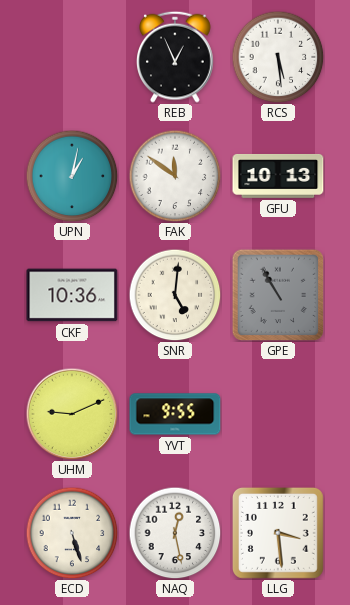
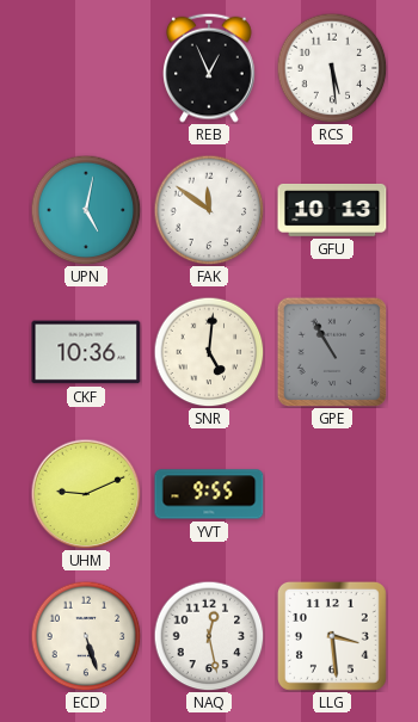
UPN: 1:02 -> 5:02 (86, 210)
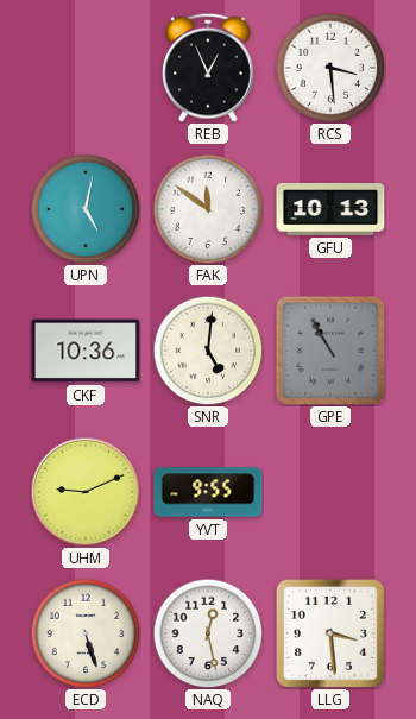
RCS: 5:29 -> 3:29 (330, 68)
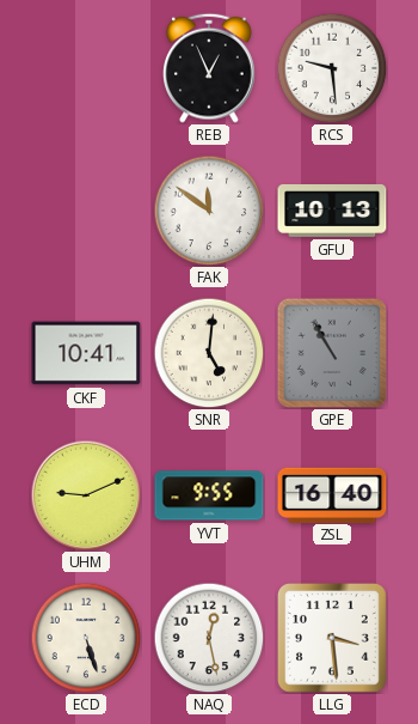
RCS: 3:29 -> 9:29 (332, 68)
UPN: 5:02 -> none (86, 209)
CKF: 10:36 -> 10:41 (86, 353)
ZSL: none -> 16:40 (332, 494)
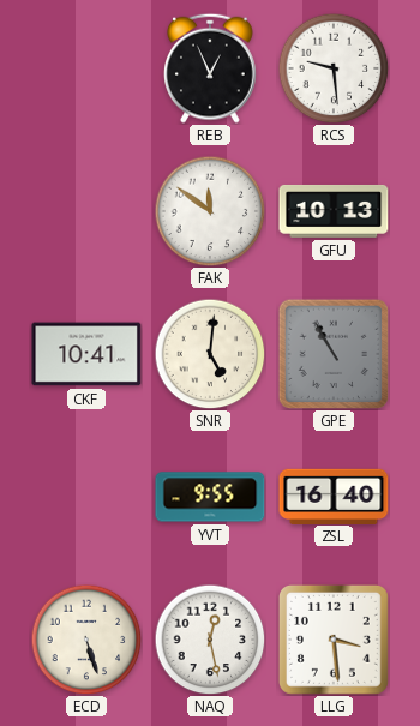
UHM: 9:11 -> none (86, 495)
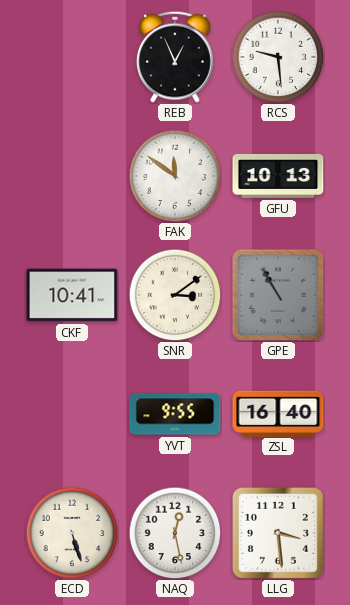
SNR: 5:01 -> 3:09 (175, 295)
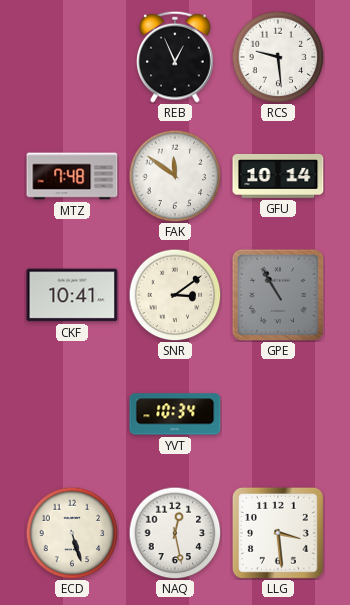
MTZ: none -> 7:48 (72, 176)
GFU: 10:13 -> 10:14 (278, 176)
YVT: 9:55 -> 10:34 (175, 414)
ZSL: 16:40 -> none (278, 413)
